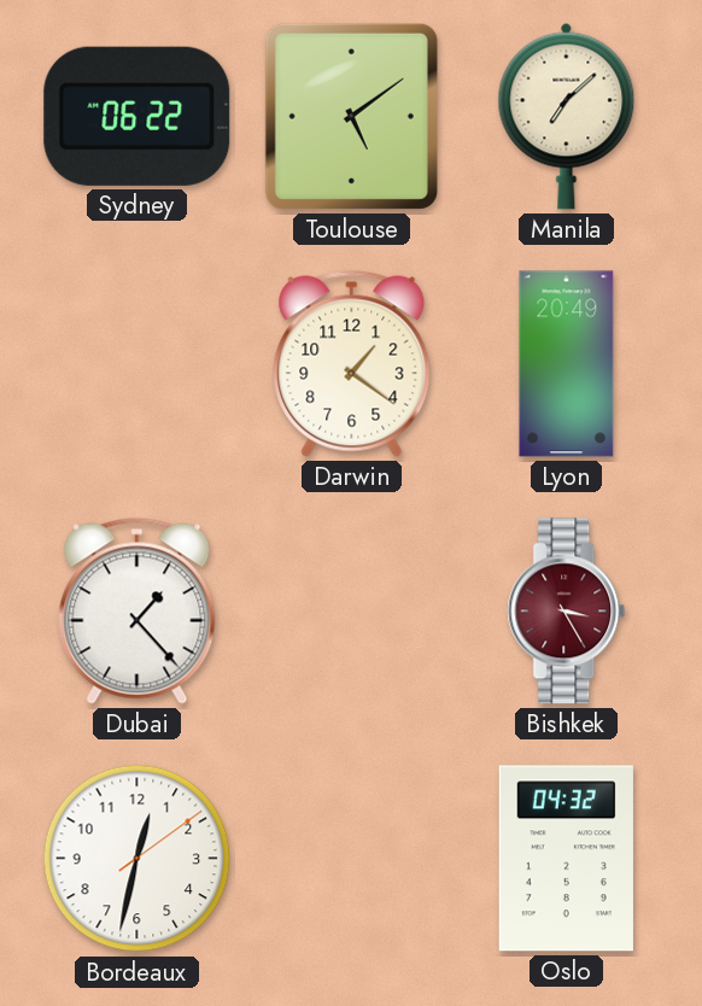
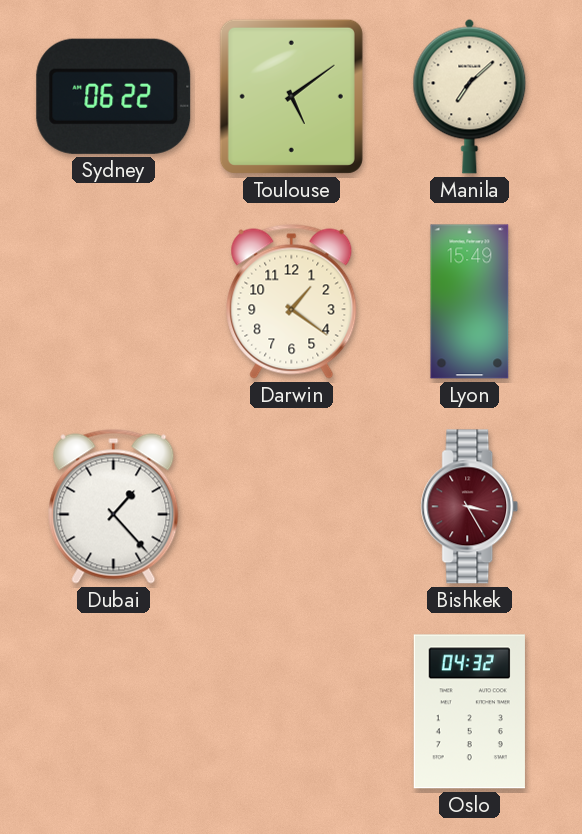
Lyon: 20:49 -> 15:49 (470, 302)
Bordeaux: 12:32 -> none (138, 859)
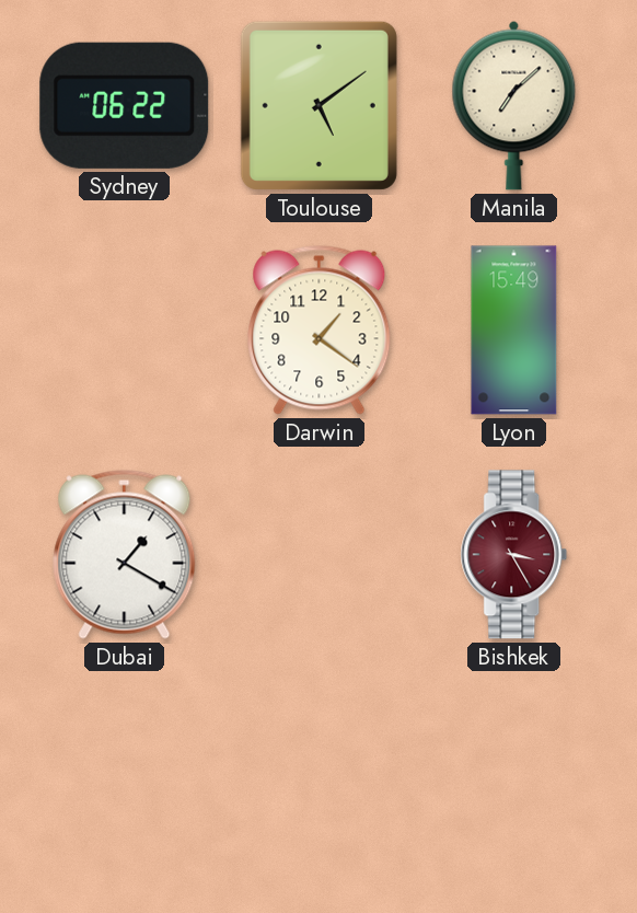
Dubai: 1:23 -> 1:20 (125, 554)
Oslo: 04:32 -> none (469, 712)
